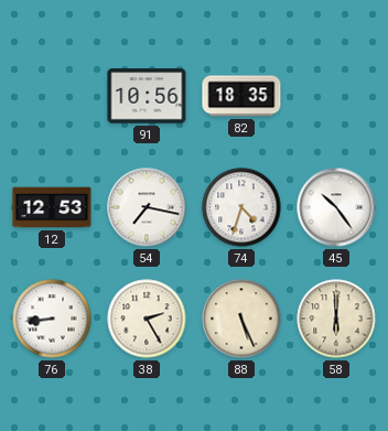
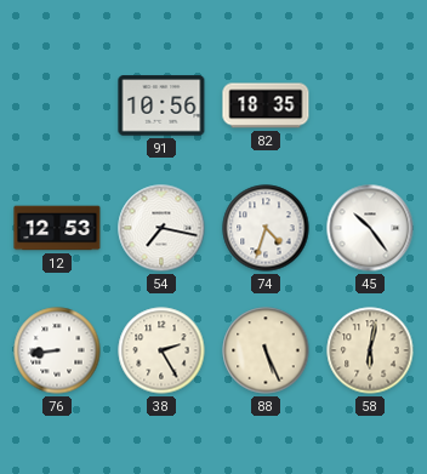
58: 6:00 -> 6:02 (370, 350)
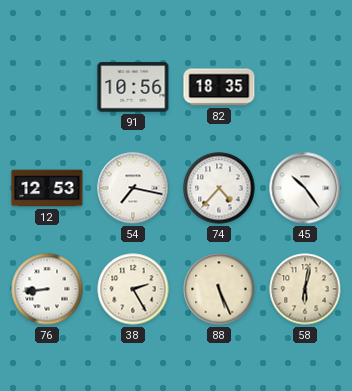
74: 4:33 -> 4:37 (219, 188)
